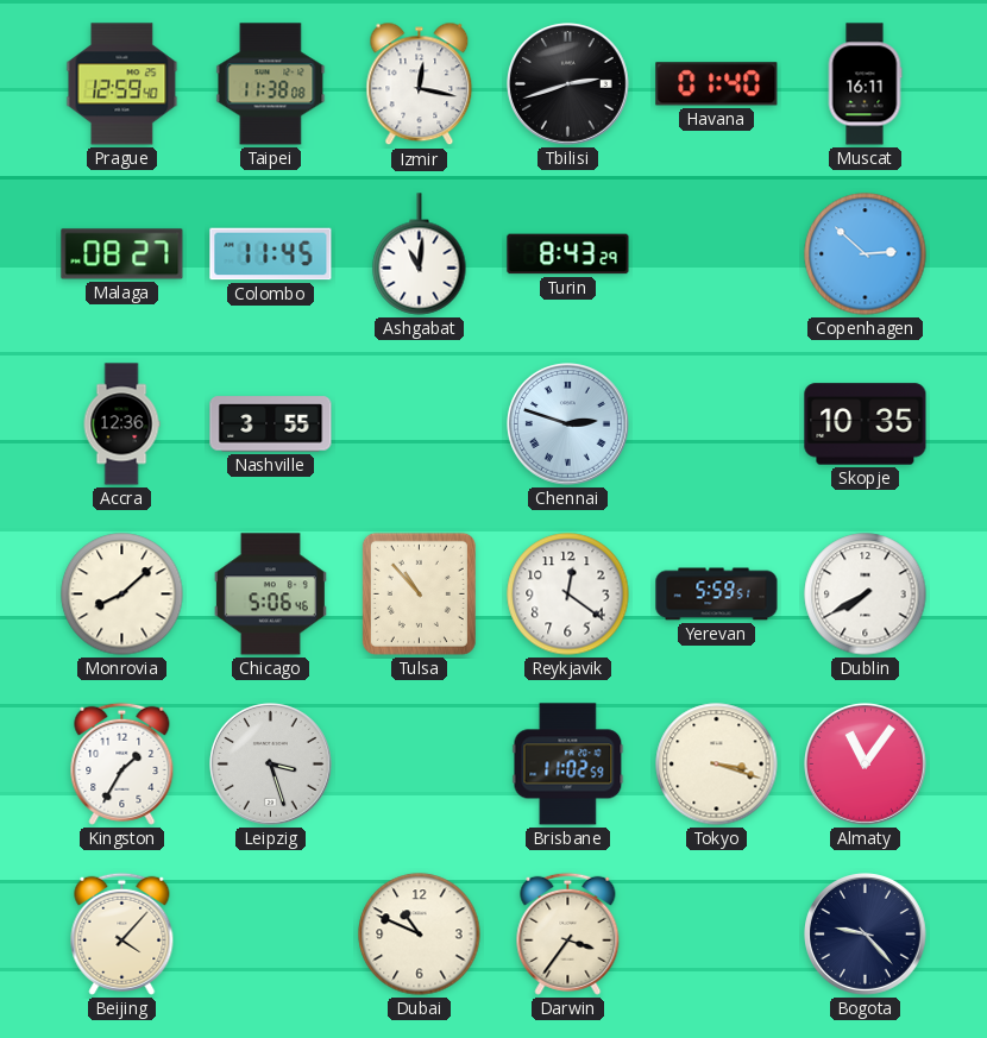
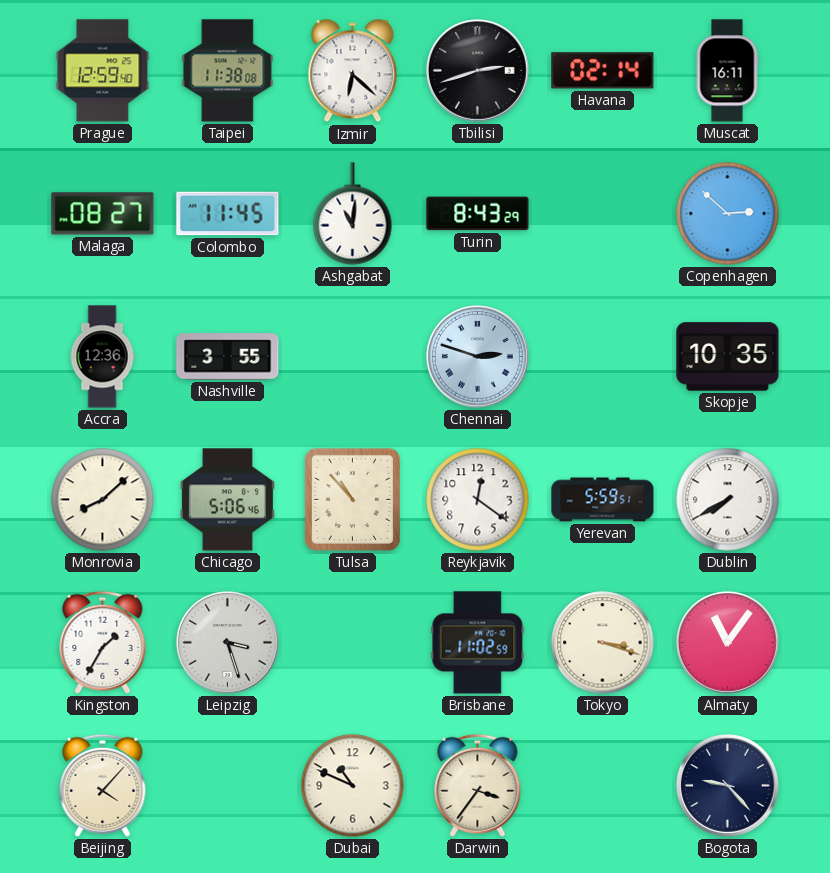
Izmir: 12:17 -> 6:22 (353, 71)
Havana: 01:40 -> 02:14 (603, 71)
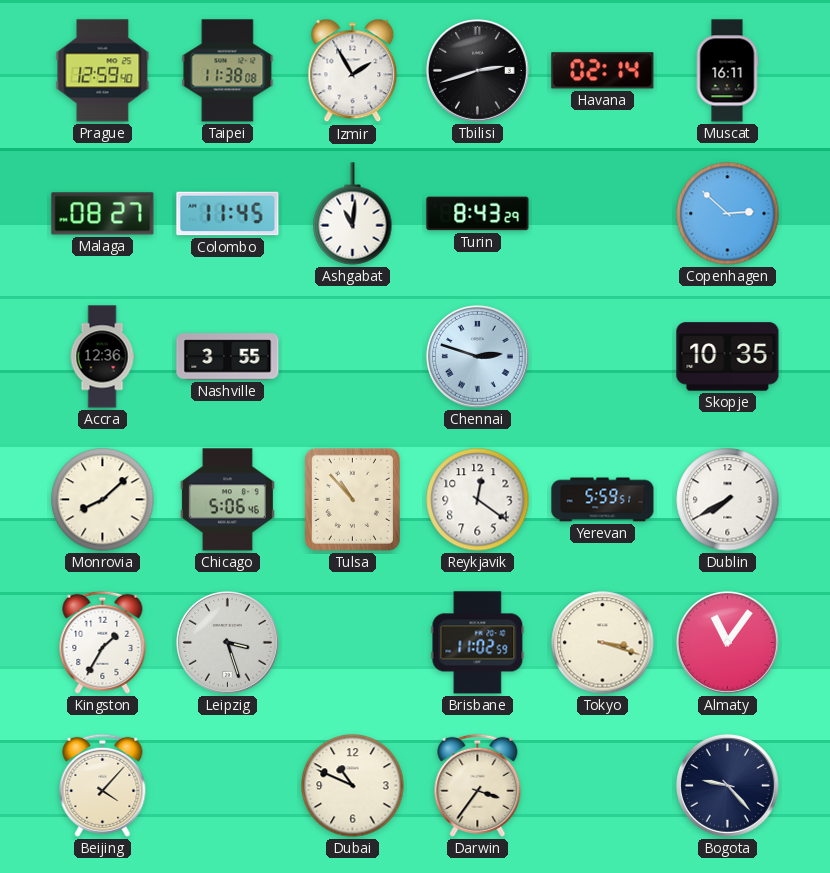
Izmir: 6:22 -> 1:55 (353, 71)
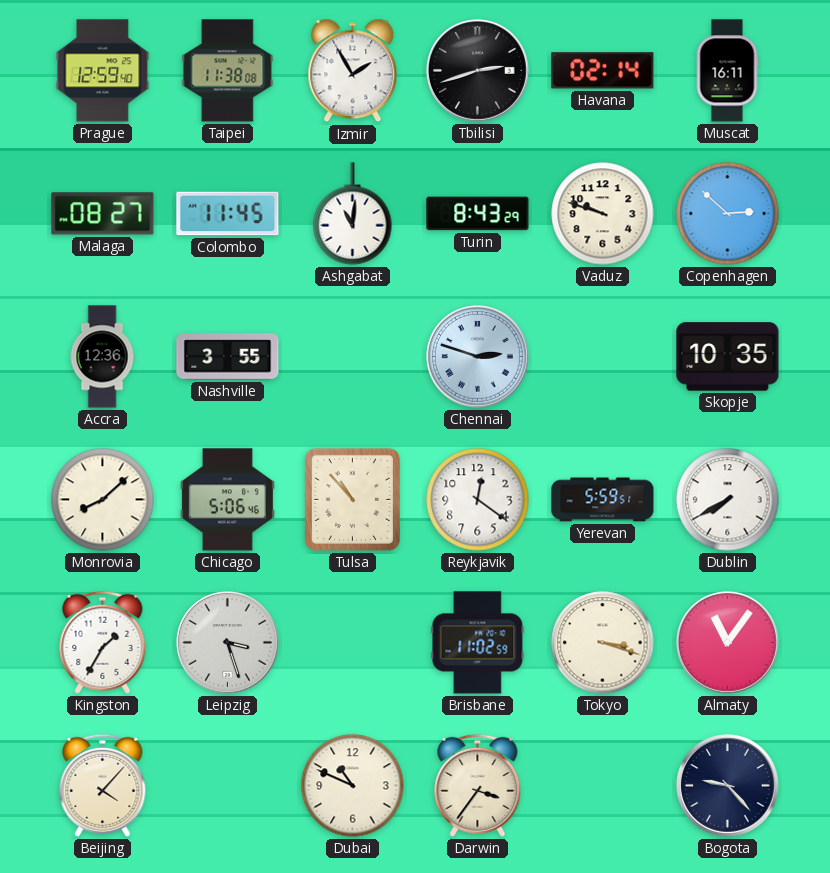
Vaduz: none -> 9:48 (603, 214)
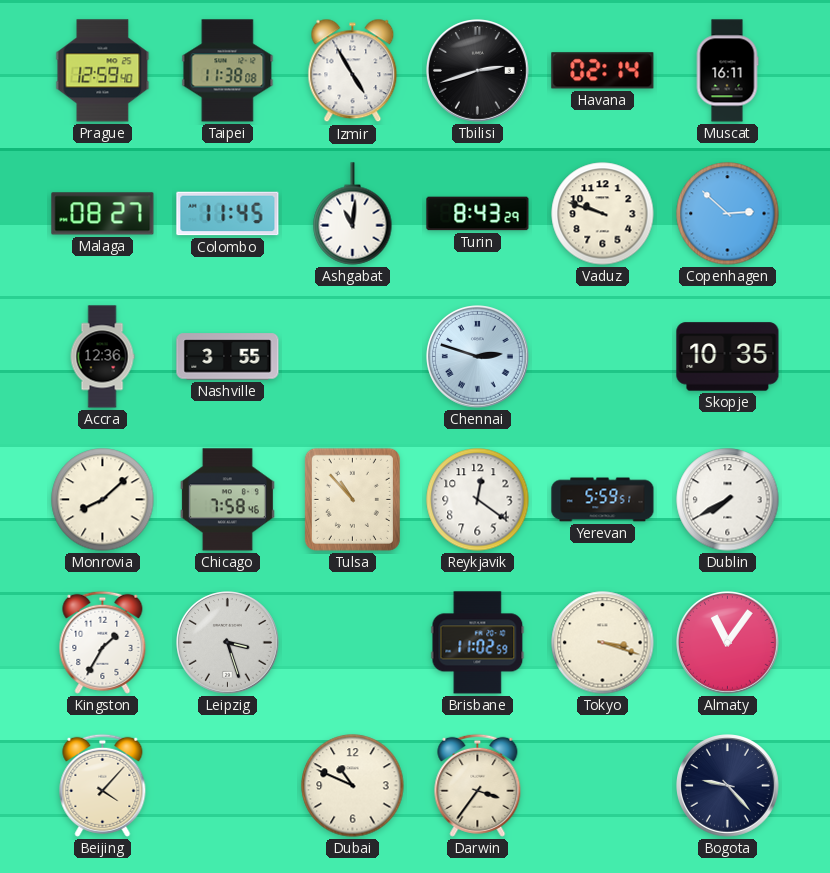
Izmir: 1:55 -> 4:55 (353, 71)
Chicago: 5:06 -> 7:58 (227, 500)
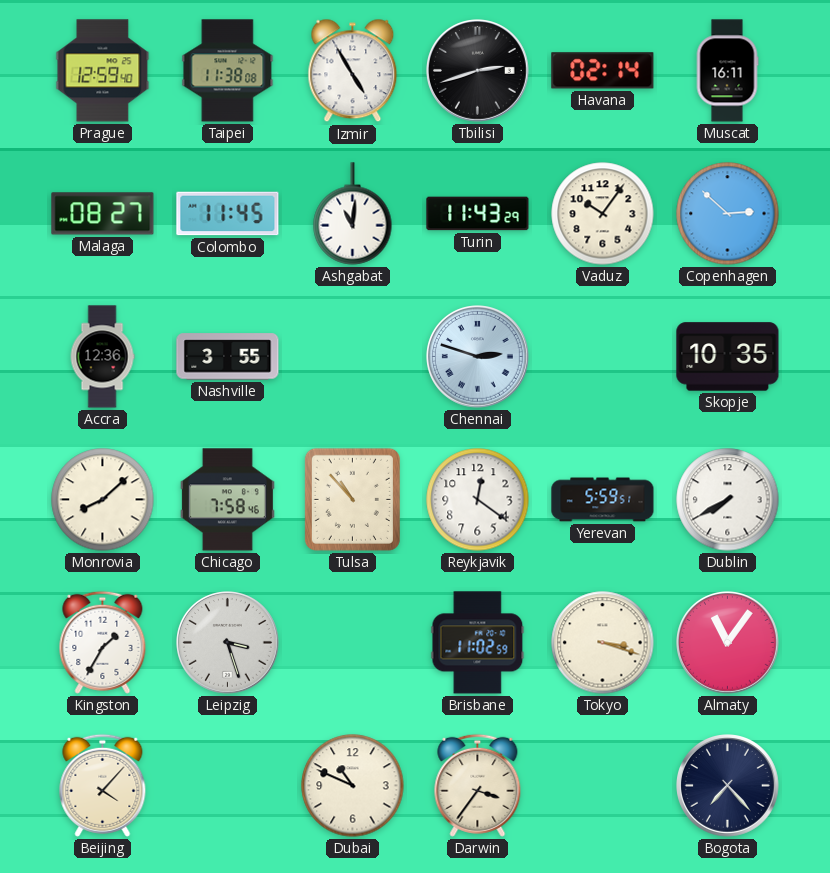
Turin: 8:43 -> 11:43 (478, 214)
Vaduz: 9:48 -> 10:06 (603, 214)
Bogota: 9:23 -> 7:23 (728, 786)
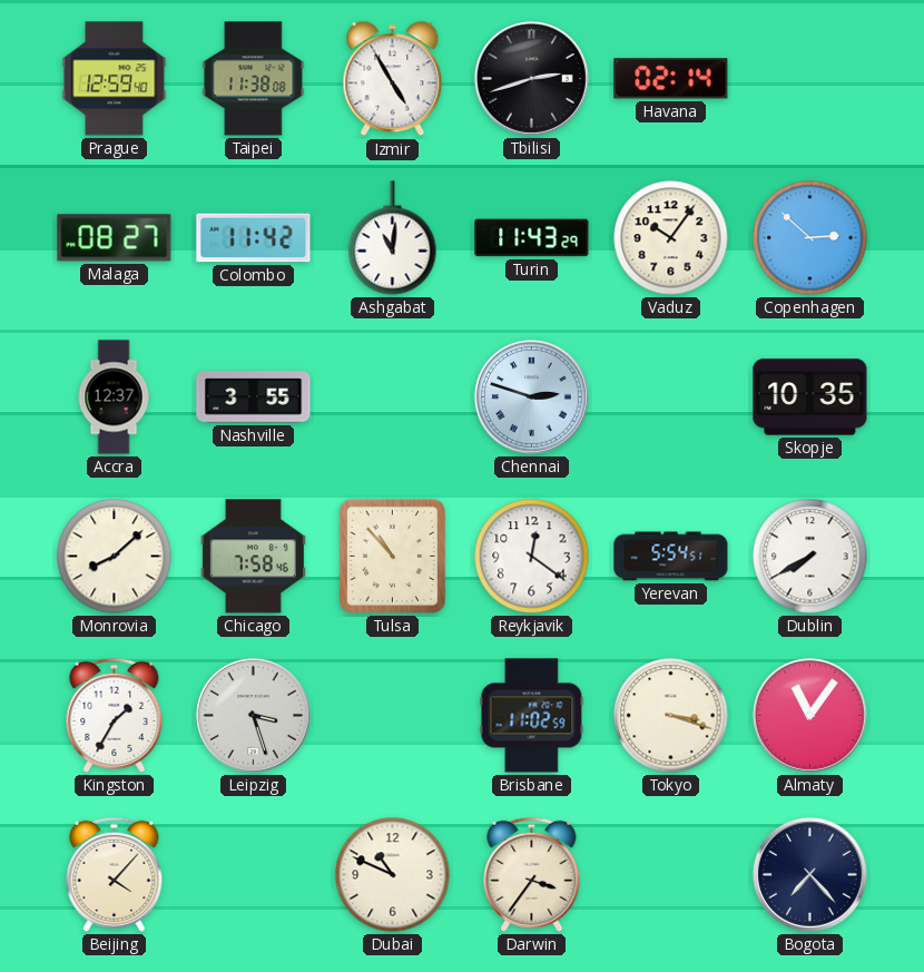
Muscat: 16:11 -> none (727, 71)
Colombo: 11:45 -> 11:42 (254, 238)
Accra: 12:36 -> 12:37 (114, 397)
Yerevan: 5:59 -> 5:54 (671, 557)
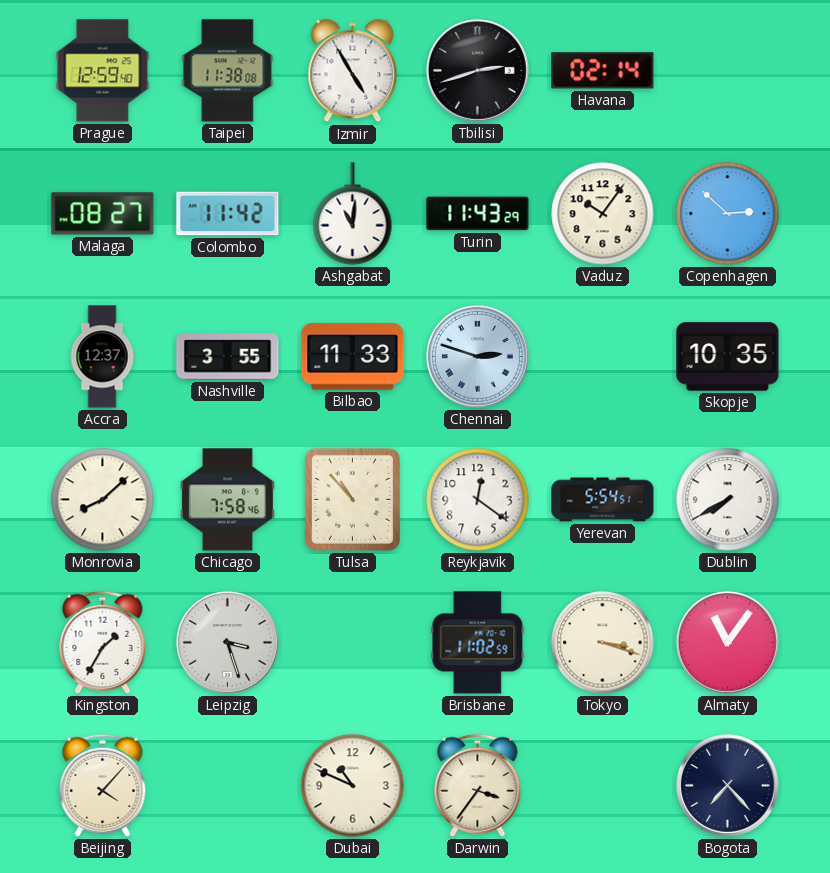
Bilbao: none -> 11:33 (353, 357)
